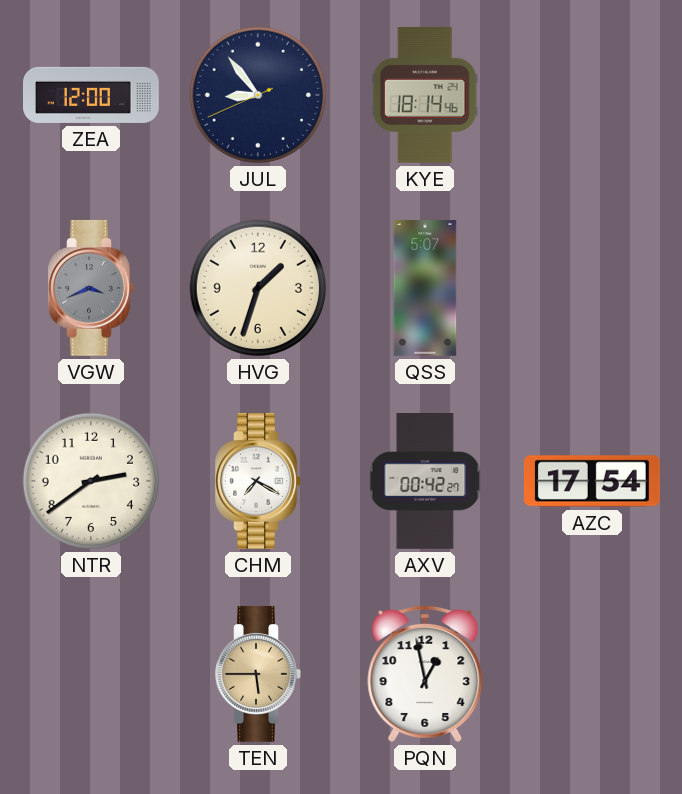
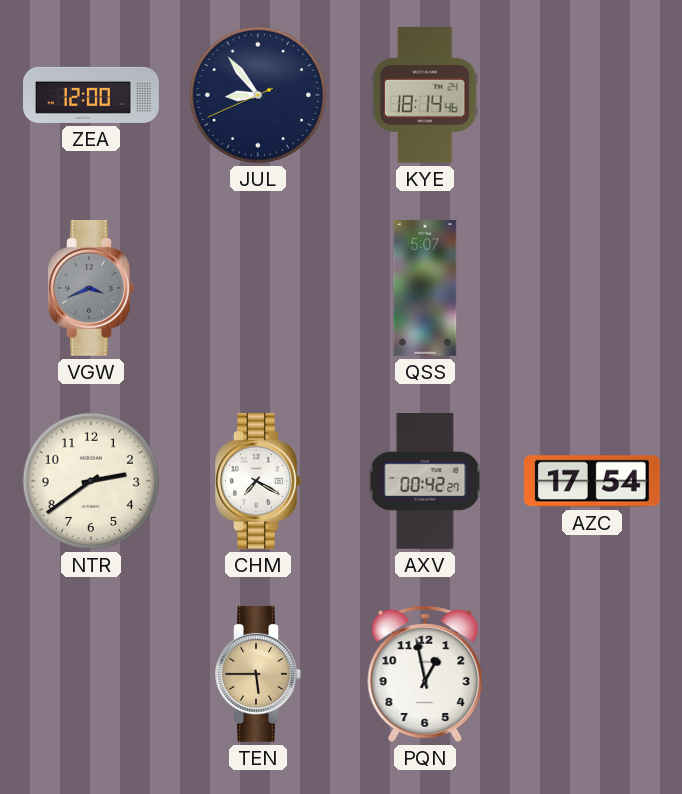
HVG: 1:33 -> none (258, 288)
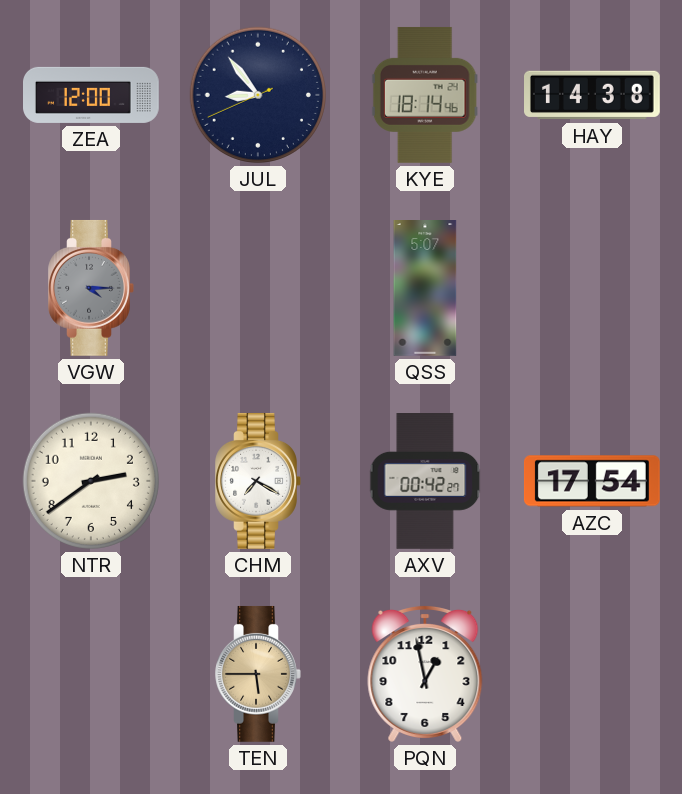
HAY: none -> 14:38 (593, 95)
VGW: 3:41 -> 4:15 (91, 288)
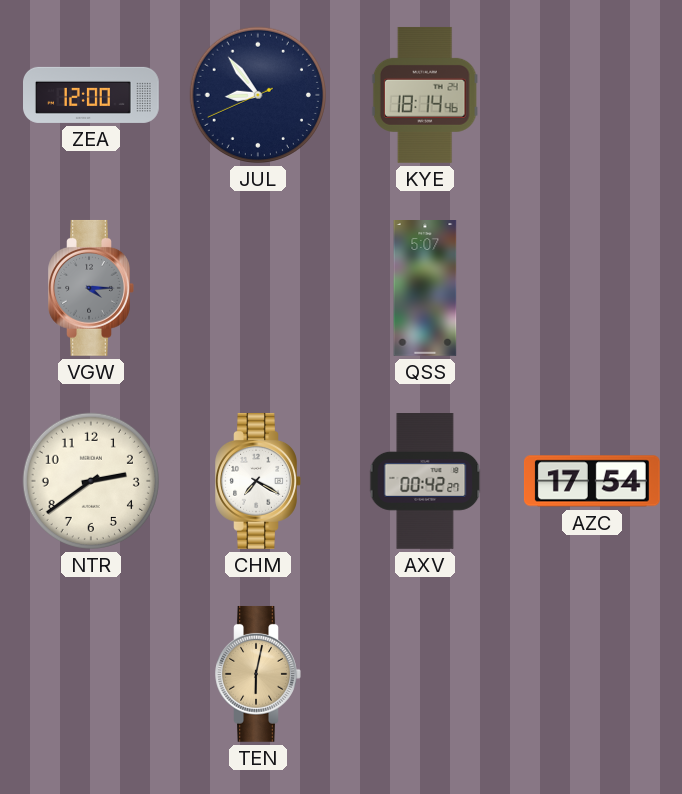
HAY: 14:38 -> none (593, 95)
TEN: 5:45 -> 6:02 (258, 674)
PQN: 12:58 -> none (425, 673)
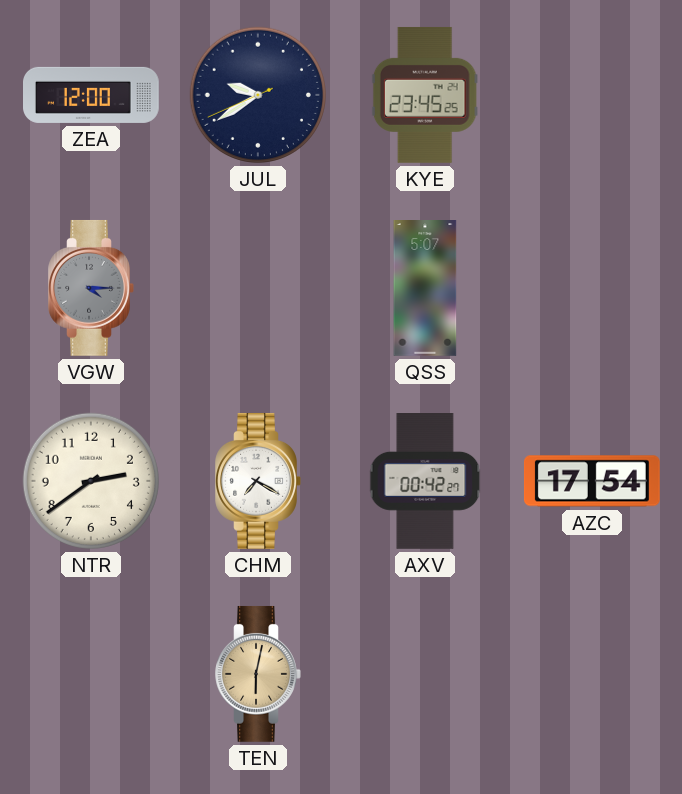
JUL: 8:53 -> 9:39 (258, 95)
KYE: 18:14 -> 23:45 (425, 95)
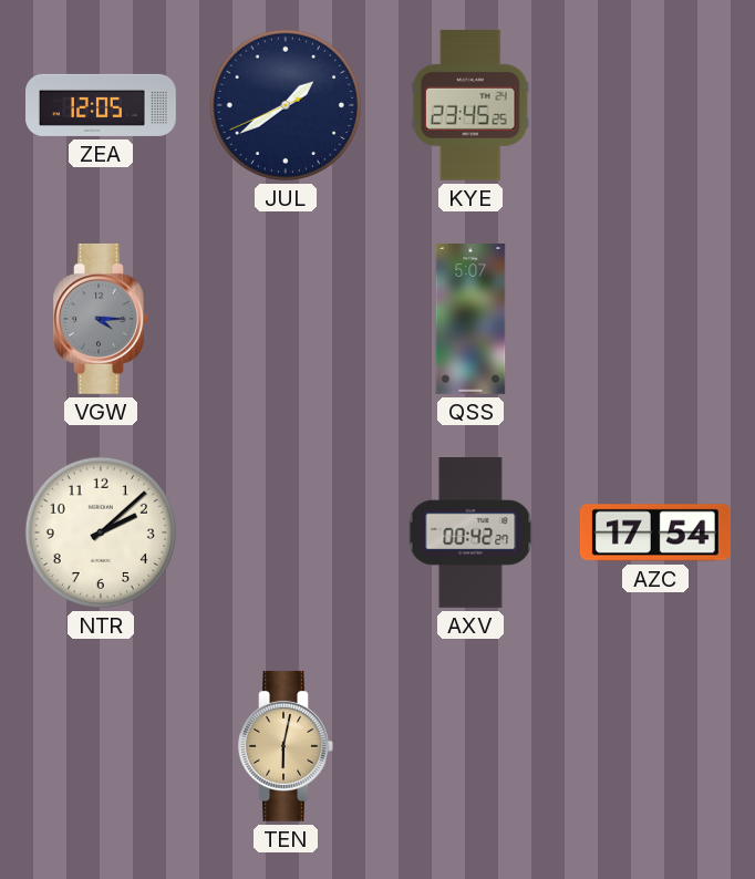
ZEA: 12:00 -> 12:05 (102, 105)
JUL: 9:39 -> 1:39 (286, 105)
NTR: 2:39 -> 2:08 (101, 532)
CHM: 7:20 -> none (258, 481)
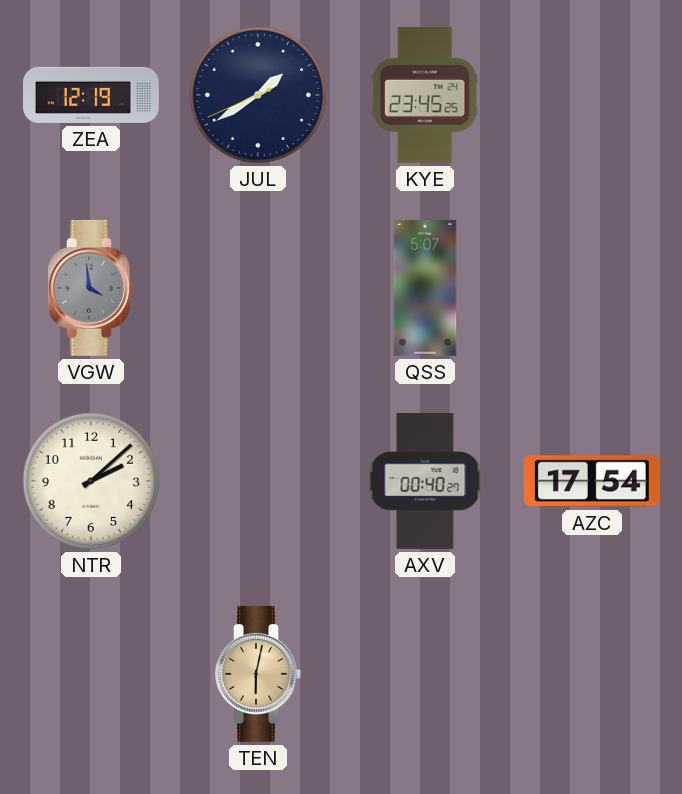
ZEA: 12:05 -> 12:19 (92, 95)
VGW: 4:15 -> 3:59 (91, 288)
AXV: 00:42 -> 00:40 (425, 482)
